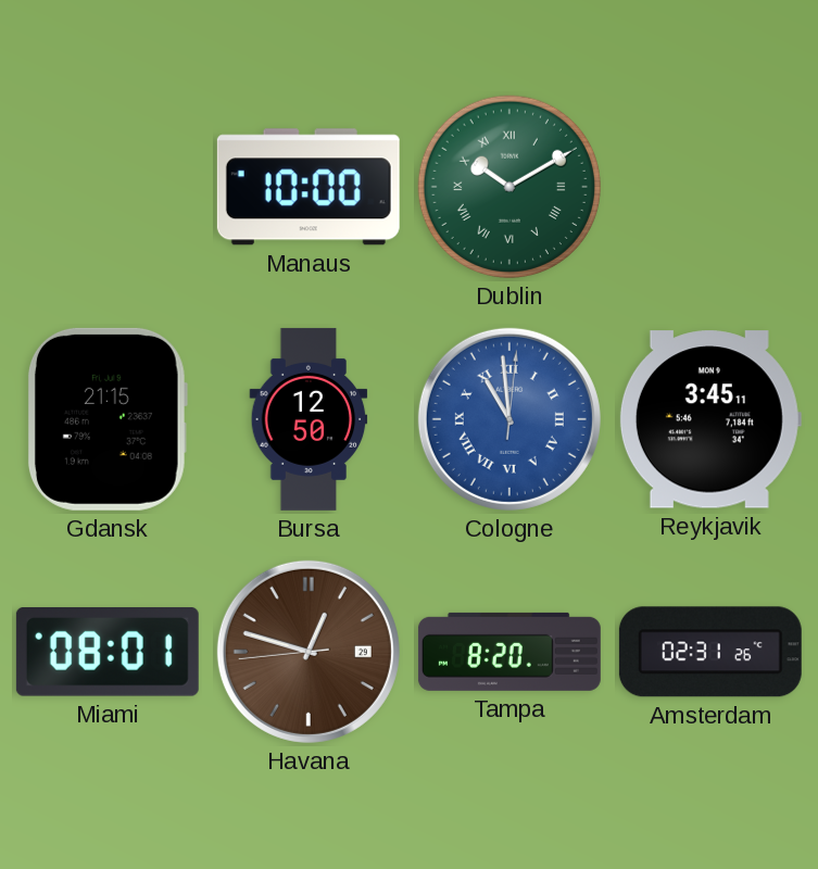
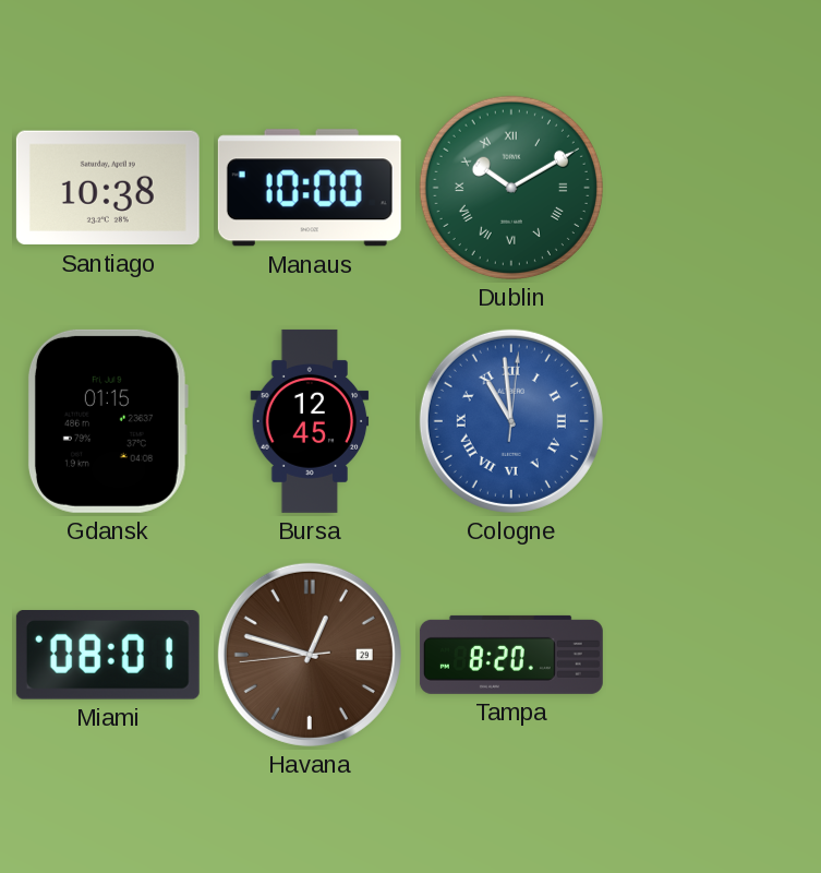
Santiago: none -> 10:38 (108, 188)
Gdansk: 21:15 -> 01:15 (108, 421)
Bursa: 12:50 -> 12:45 (310, 421)
Reykjavik: 3:45 -> none (710, 419)
Amsterdam: 02:31 -> none (710, 652)
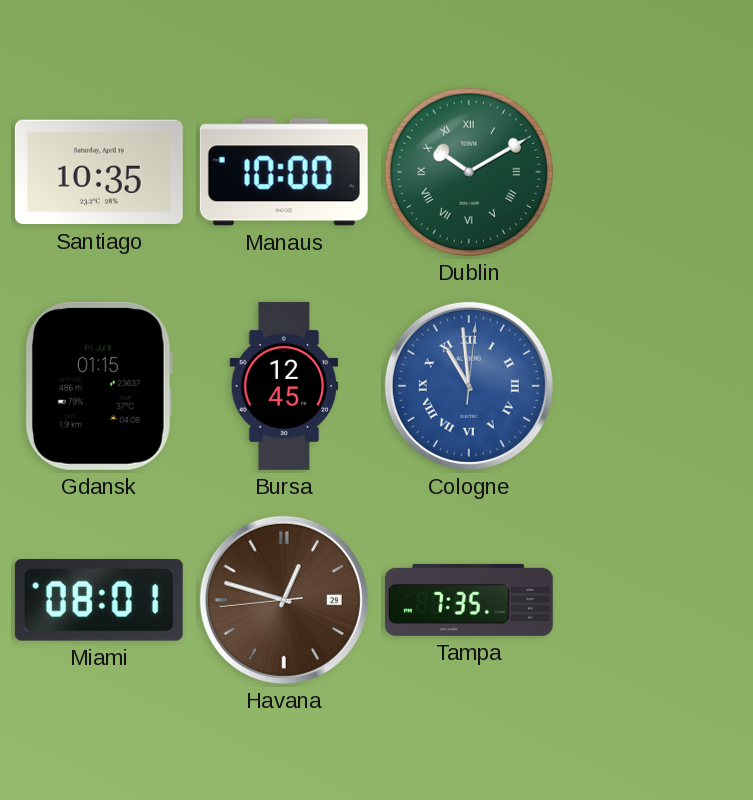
Santiago: 10:38 -> 10:35 (99, 172)
Tampa: 8:20 -> 7:35 (469, 600)
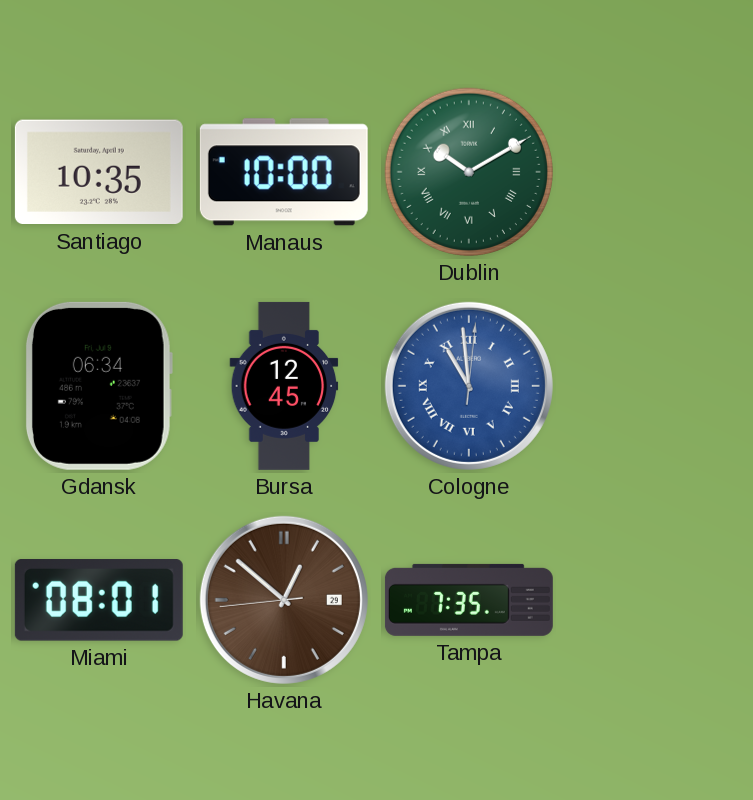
Gdansk: 01:15 -> 06:34 (99, 386)
Havana: 12:47 -> 12:51 (284, 600)
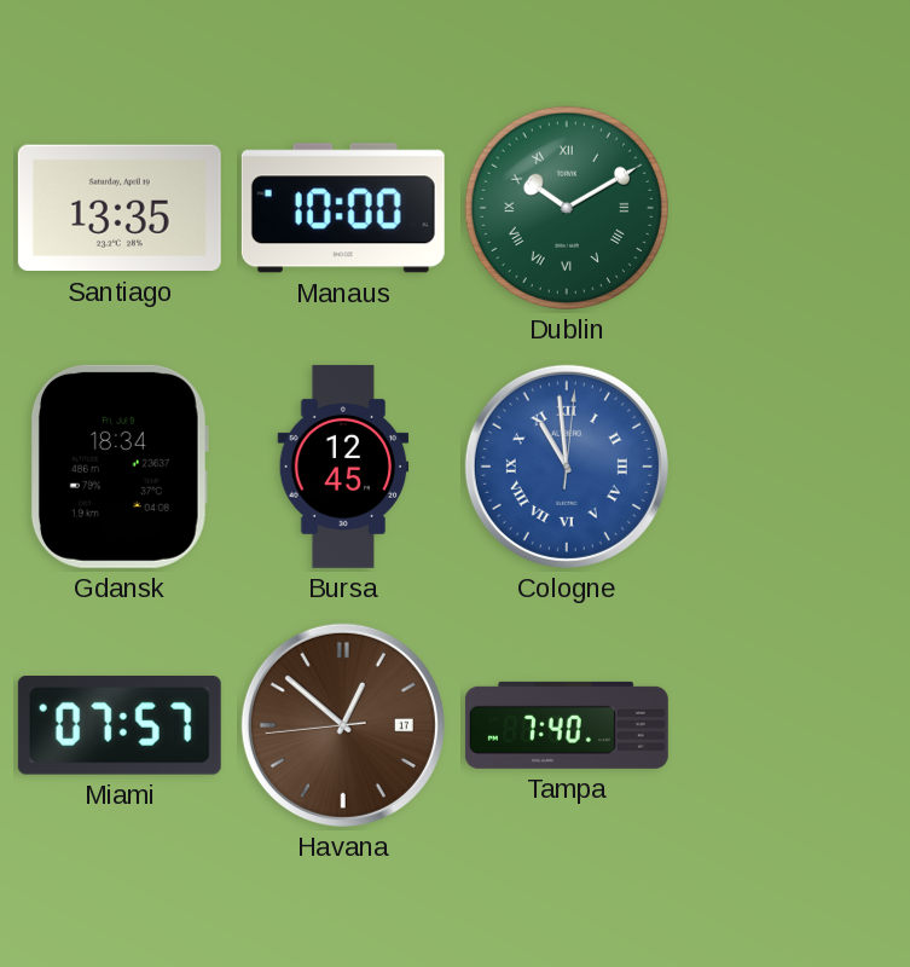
Santiago: 10:35 -> 13:35 (120, 208)
Gdansk: 06:34 -> 18:34 (120, 467)
Miami: 08:01 -> 07:57 (120, 726)
Havana date: 29 -> 17 (343, 725)
Tampa: 7:35 -> 7:40 (567, 725)
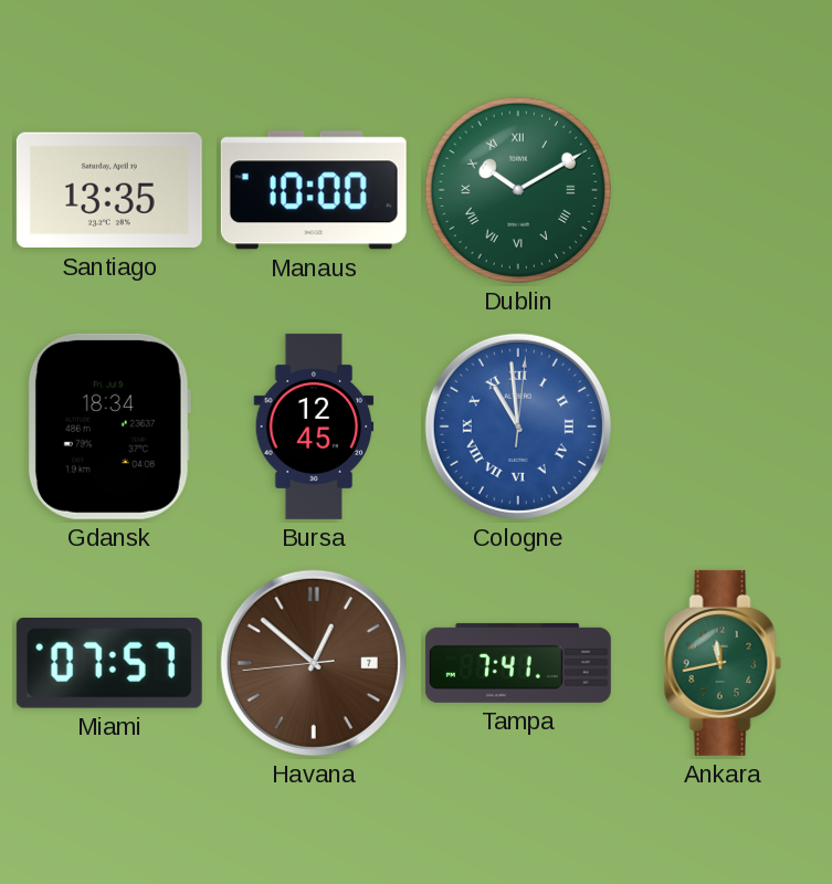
Havana date: 17 -> 7 (314, 663)
Tampa: 7:40 -> 7:41 (518, 663)
Ankara: none -> 11:43 (723, 663)
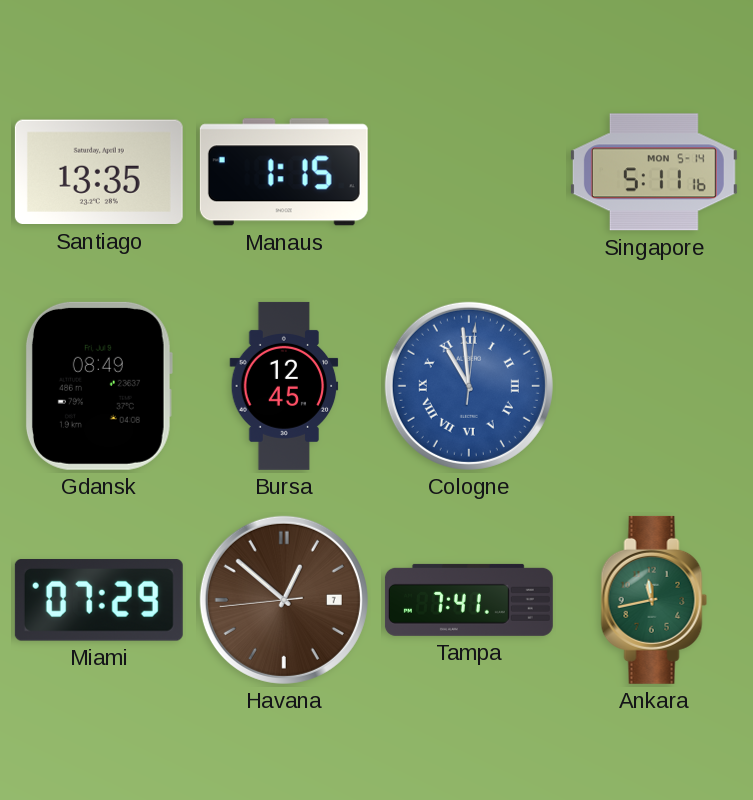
Manaus: 10:00 -> 1:15 (284, 172)
Dublin: 10:10 -> none (518, 190)
Singapore: none -> 5:11 (654, 172)
Gdansk: 18:34 -> 08:49 (99, 386)
Miami: 07:57 -> 07:29 (99, 601)
